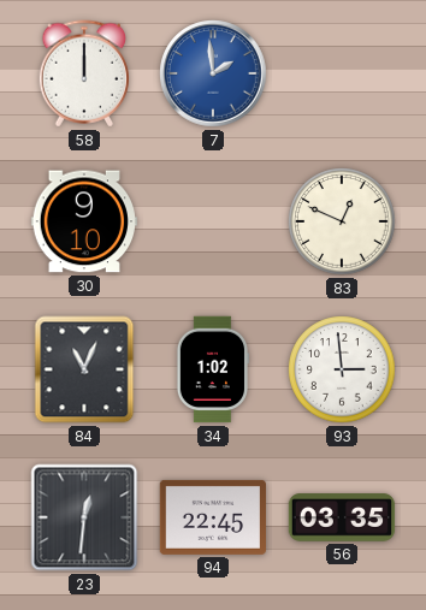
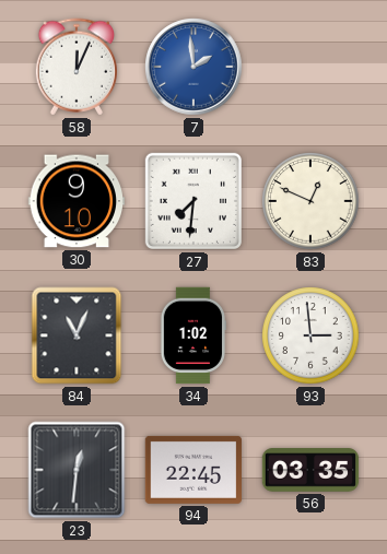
58: 12:00 -> 12:04 (77, 67)
27: none -> 7:31 (193, 201)
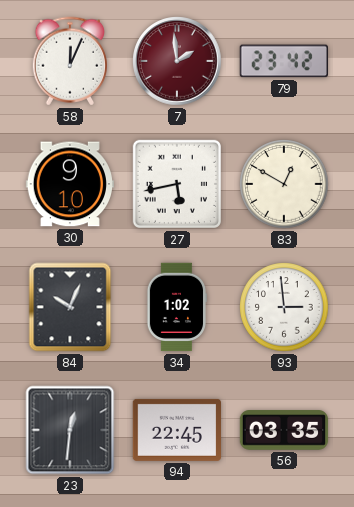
7 dial: blue -> burgundy (177, 61)
79: none -> 23:42 (283, 61)
27: 7:31 -> 5:43 (177, 184)
83: 12:49 -> 12:50 (284, 184)
84: 11:04 -> 10:04 (70, 307)
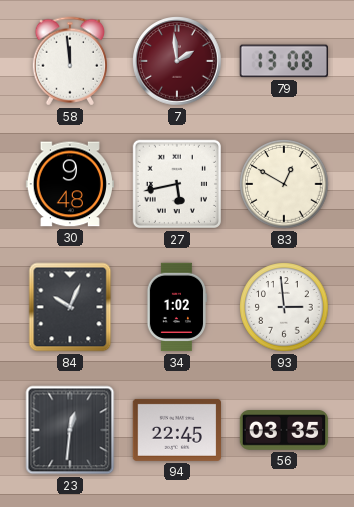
58: 12:04 -> 11:59 (70, 61)
79: 23:42 -> 13:08 (283, 61)
30: 9:10 -> 9:48 (69, 184)
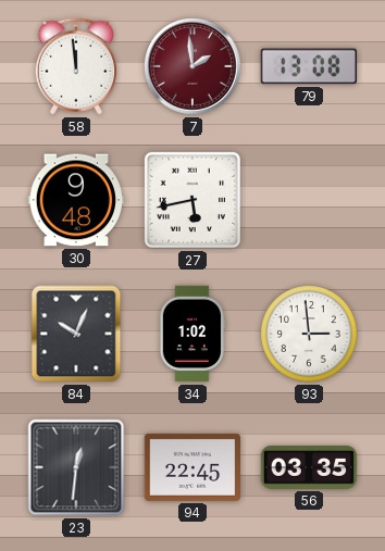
83: 12:50 -> none (284, 184)
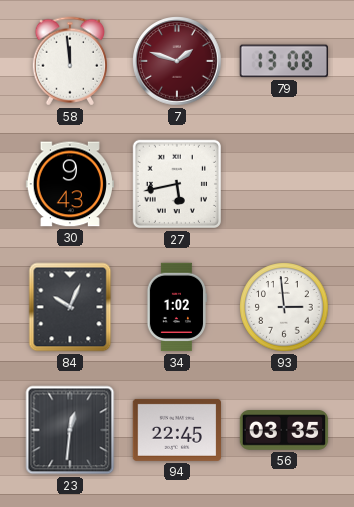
7: 1:59 -> 1:48 (177, 61)
30: 9:48 -> 9:43 (69, 184)
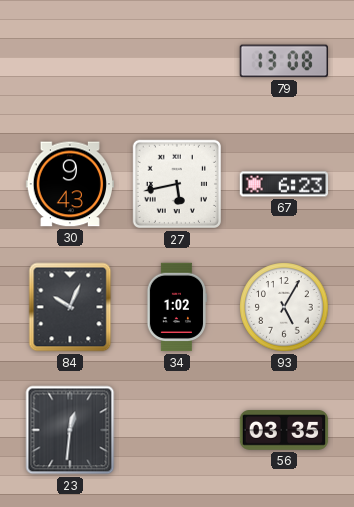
58: 11:59 -> none (70, 61)
7: 1:48 -> none (177, 61)
67: none -> 6:23 (284, 184)
93: 2:59 -> 5:05 (284, 307)
94: 22:45 -> none (177, 430)
